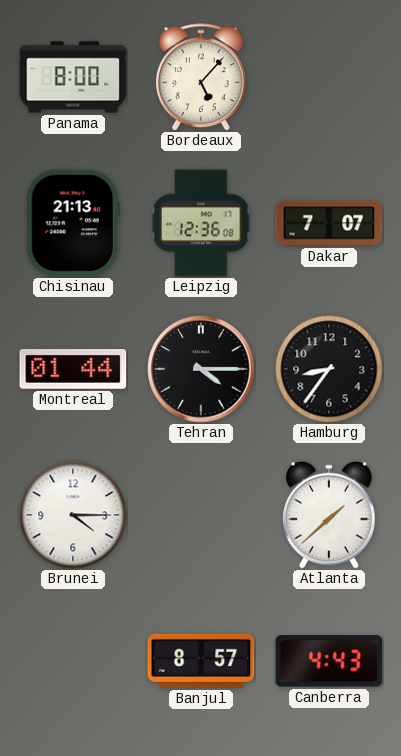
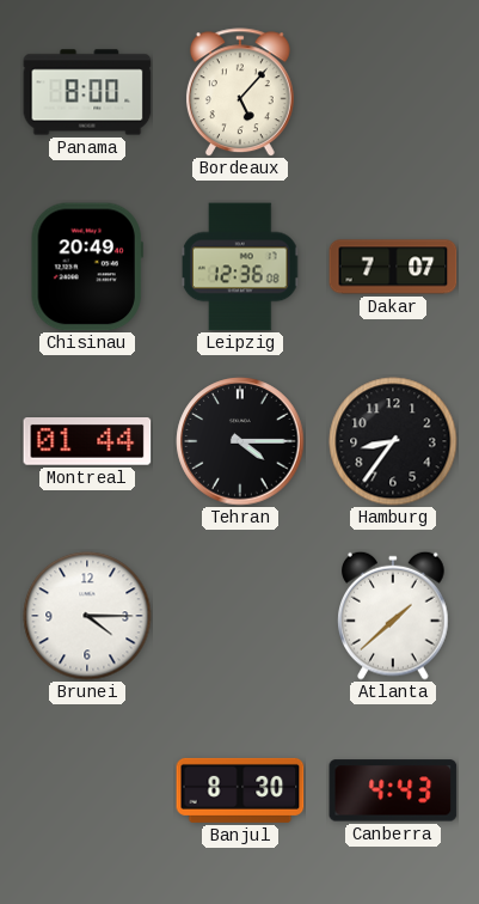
Chisinau: 21:13 -> 20:49 (87, 267)
Banjul: 8:57 -> 8:30 (240, 790)
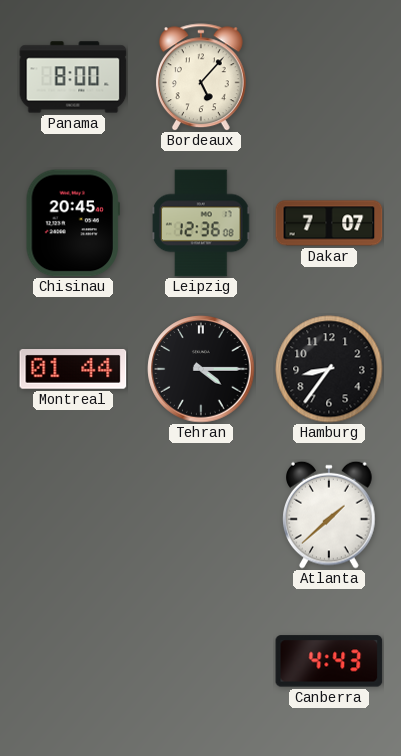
Chisinau: 20:49 -> 20:45 (73, 223)
Brunei: 4:15 -> none (87, 616)
Banjul: 8:30 -> none (240, 790)
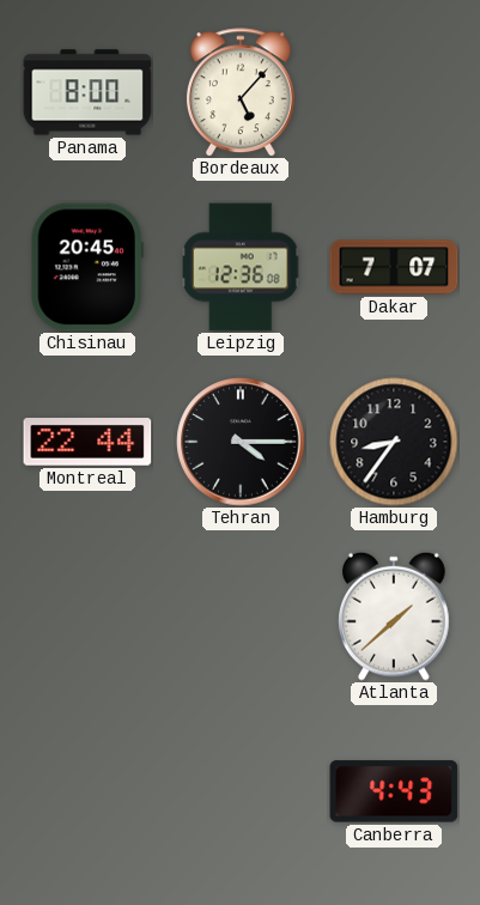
Montreal: 01:44 -> 22:44 (87, 443)
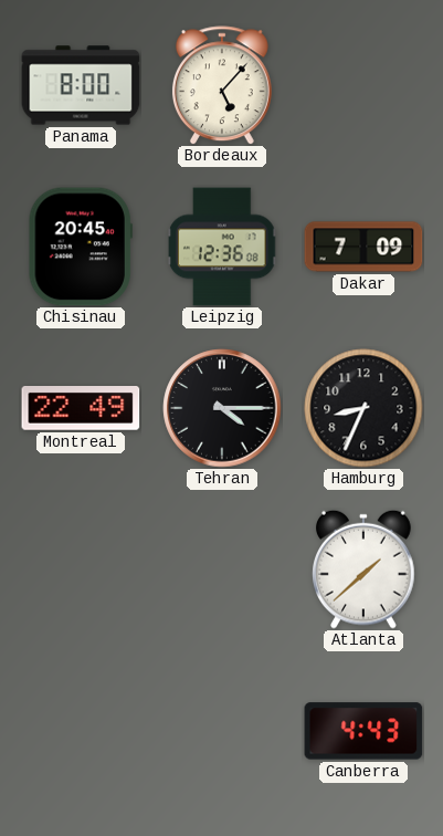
Dakar: 7:07 -> 7:09 (363, 247)
Montreal: 22:44 -> 22:49 (81, 409)
Hamburg: 8:36 -> 8:34 (363, 408)
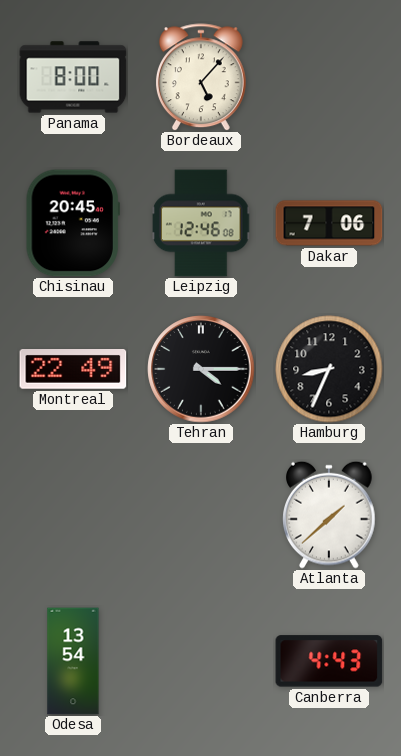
Leipzig: 12:36 -> 12:46 (202, 223)
Dakar: 7:09 -> 7:06 (329, 223)
Odesa: none -> 13:54 (73, 661)
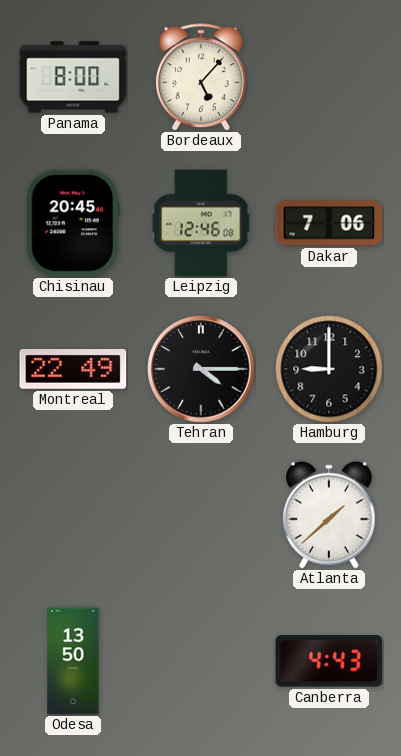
Hamburg: 8:34 -> 9:00 (329, 369)
Odesa: 13:54 -> 13:50 (73, 661)
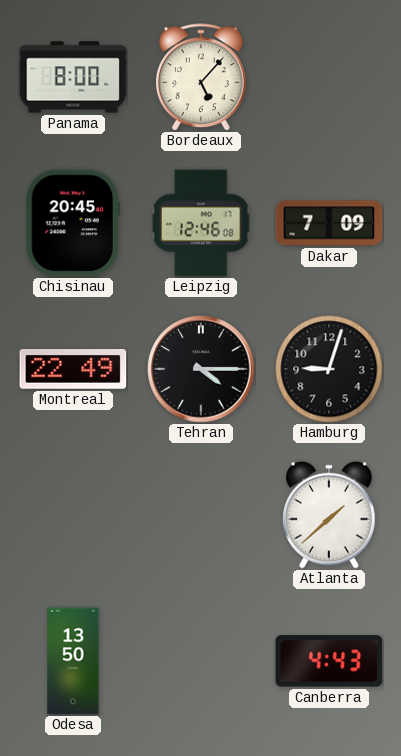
Dakar: 7:06 -> 7:09 (329, 223)
Hamburg: 9:00 -> 9:03 (329, 369)
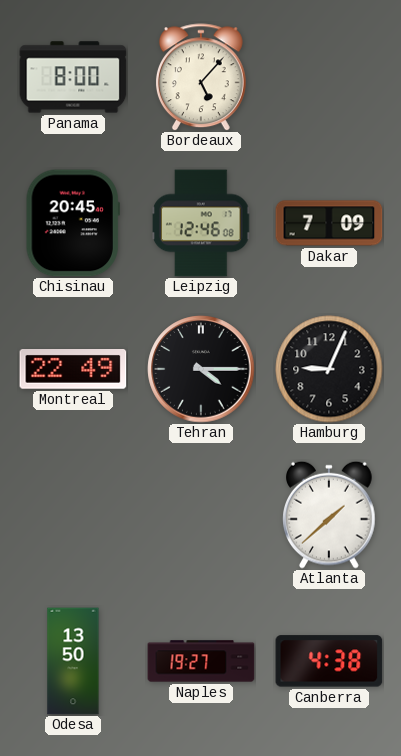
Hamburg: 9:03 -> 9:04 (329, 369)
Naples: none -> 19:27 (201, 661)
Canberra: 4:43 -> 4:38 (329, 661)
